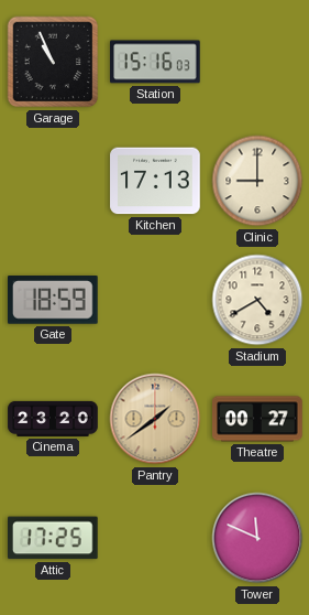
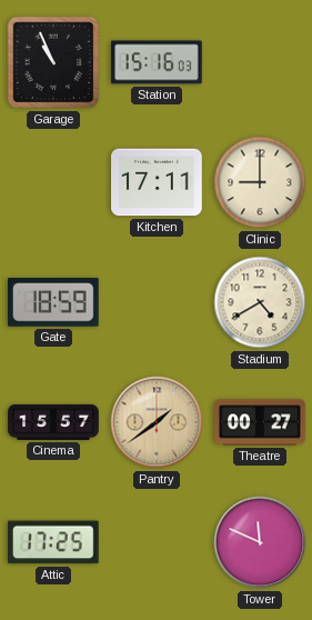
Kitchen: 17:13 -> 17:11 (157, 182)
Cinema: 23:20 -> 15:57 (53, 422)
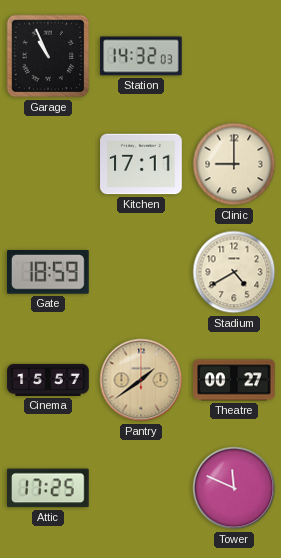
Station: 15:16 -> 14:32 (141, 56)
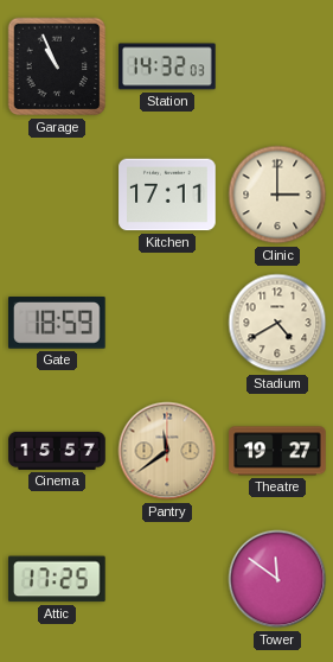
Clinic: 9:00 -> 3:00 (277, 195)
Pantry: 1:39 -> 11:39 (167, 451)
Theatre: 00:27 -> 19:27 (277, 451)
Tower: 11:49 -> 11:51 (277, 579)
